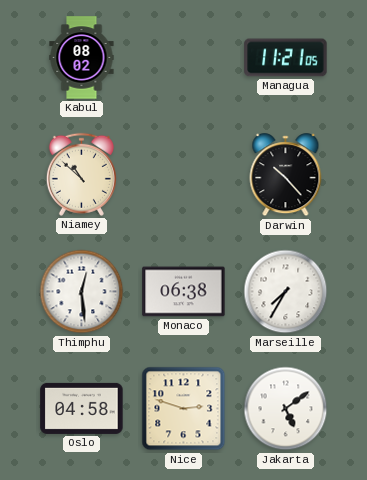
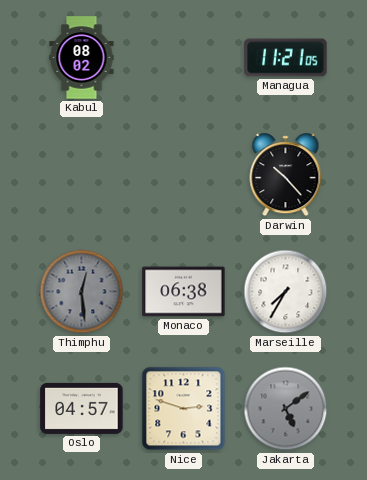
Niamey: 10:52 -> none (81, 174)
Thimphu dial: white -> grey (82, 292)
Oslo: 04:58 -> 04:57 (82, 408)
Jakarta dial: white -> grey (286, 409)
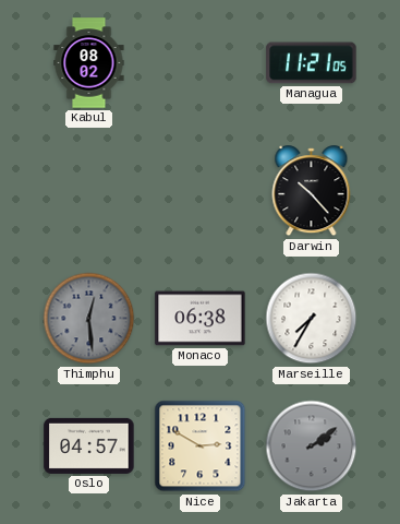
Nice: 2:48 -> 2:50 (201, 446)
Jakarta: 5:09 -> 2:09 (312, 446)
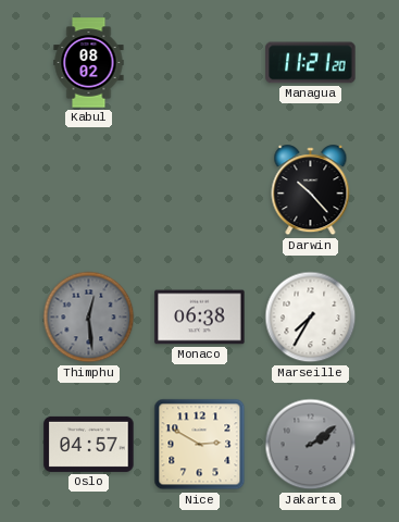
Managua: 11:21:05 -> 11:21:20 (311, 63)
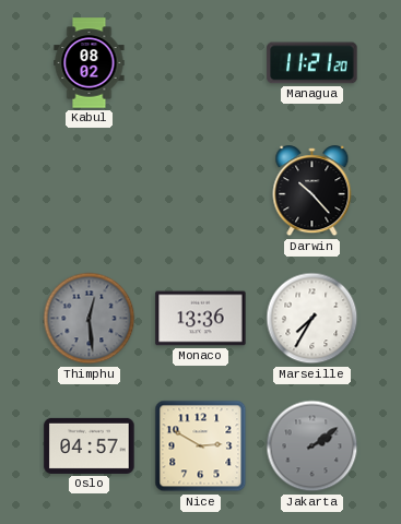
Monaco: 06:38 -> 13:36 (201, 319)
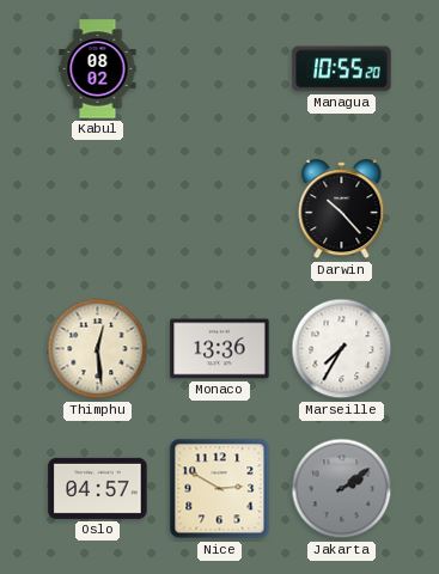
Managua: 11:21 -> 10:55 (342, 69)
Thimphu dial: grey -> cream (98, 349)
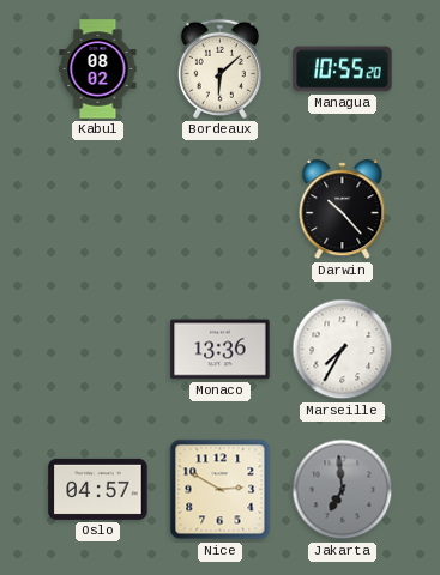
Bordeaux: none -> 6:08 (219, 68)
Thimphu: 12:29 -> none (98, 349)
Jakarta: 2:09 -> 6:59 (343, 490)
